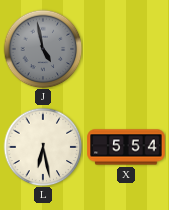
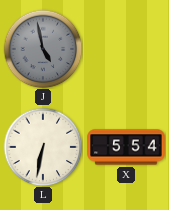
L: 6:28 -> 6:32 (43, 147)
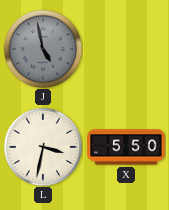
L: 6:32 -> 3:32 (43, 147)
X: 5:54 -> 5:50 (126, 147)
